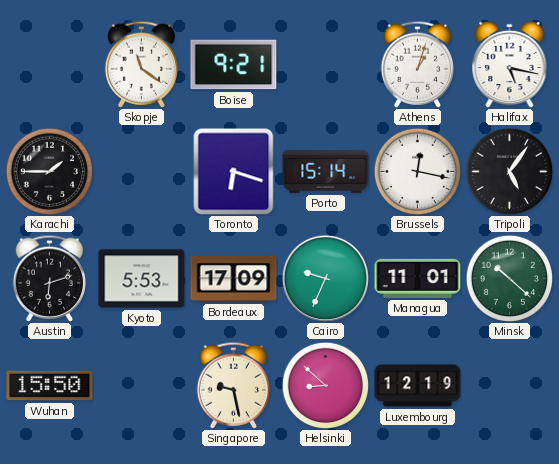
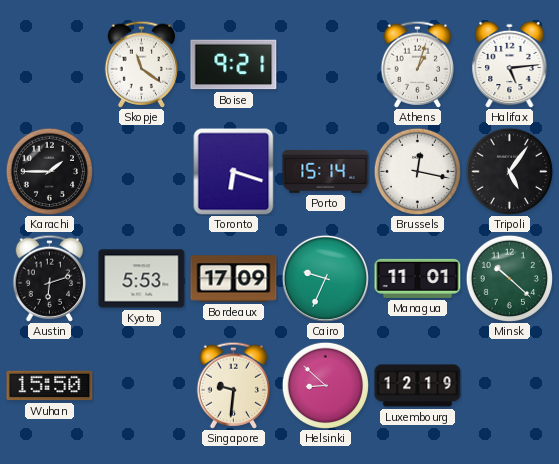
Halifax: 5:17 -> 5:14 (510, 64)
Singapore: 9:28 -> 9:31 (234, 385)
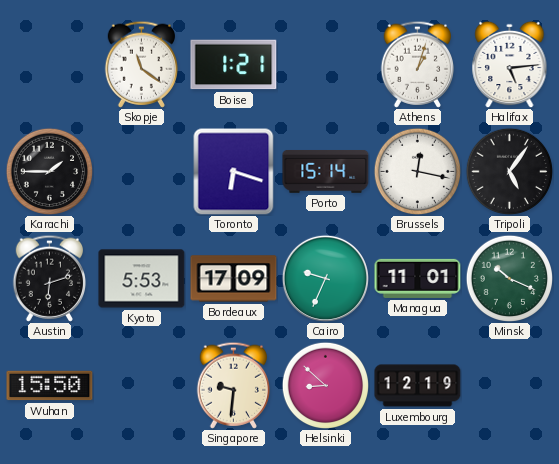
Boise: 9:21 -> 1:21 (234, 65)
Minsk: 10:22 -> 10:19 (509, 278)
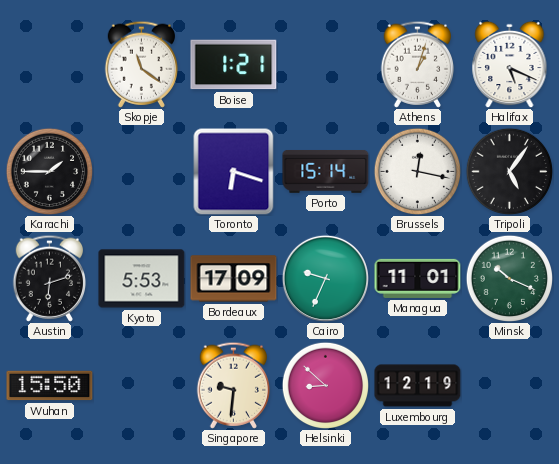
Halifax: 5:14 -> 5:19 (510, 64)
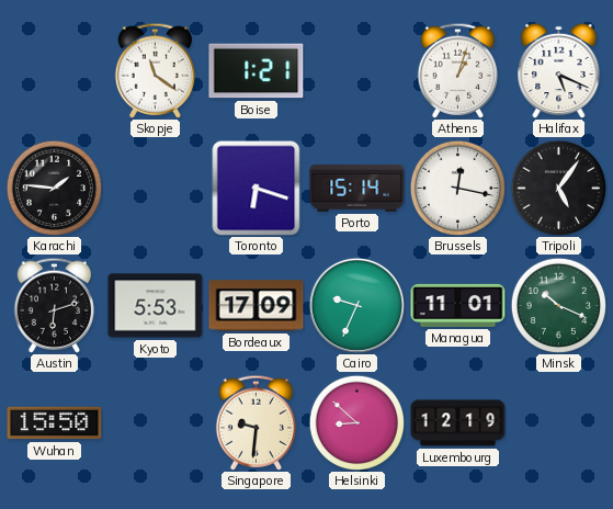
Karachi: 1:45 -> 1:46 (54, 188)
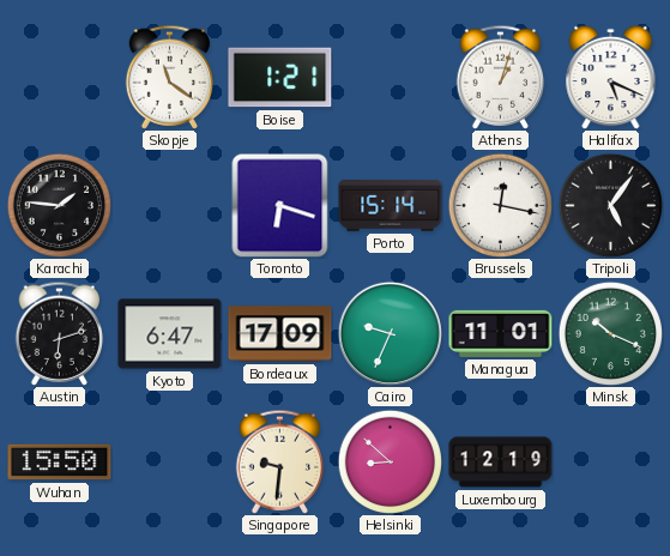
Kyoto: 5:53 -> 6:47 (170, 334)
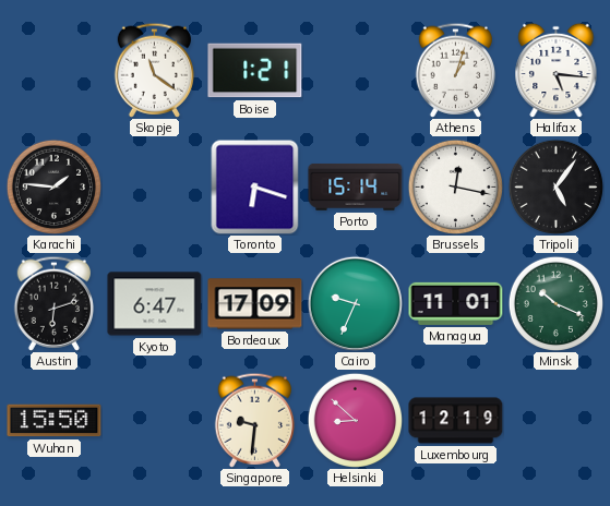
Halifax: 5:19 -> 5:16 (557, 70)
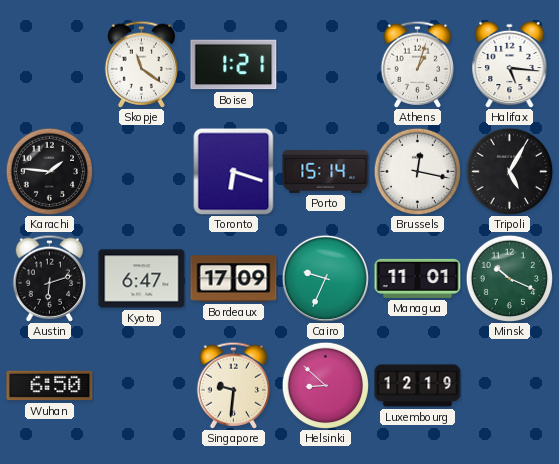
Tripoli: 5:06 -> 5:05 (509, 171)
Wuhan: 15:50 -> 6:50 (50, 386)
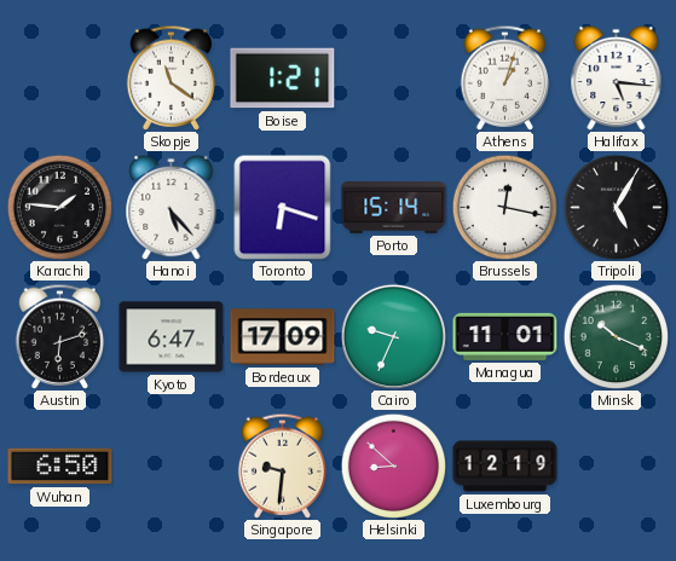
Hanoi: none -> 5:23 (172, 207)
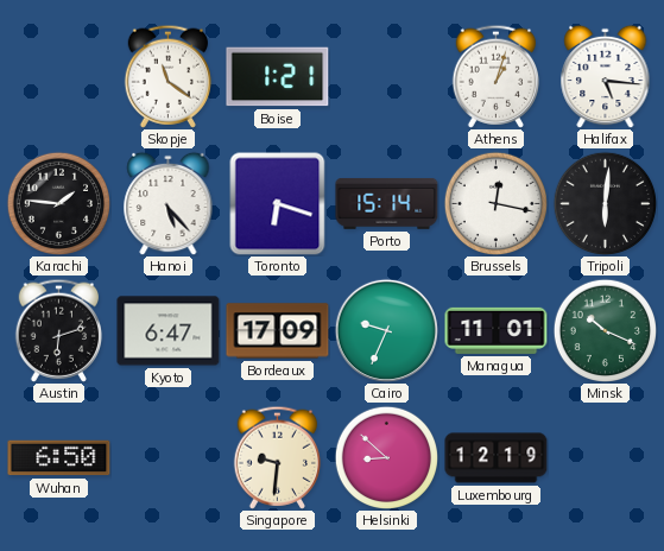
Tripoli: 5:05 -> 6:01 (605, 203)
